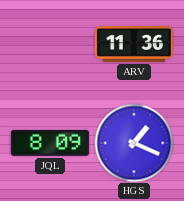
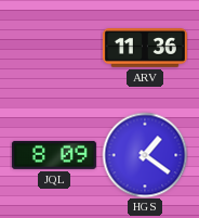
HGS: 1:19 -> 1:21 (145, 155)
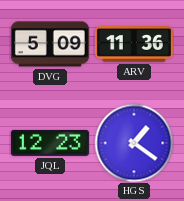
DVG: none -> 5:09 (50, 44)
JQL: 8:09 -> 12:23 (50, 143)
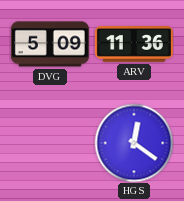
JQL: 12:23 -> none (50, 143)
HGS: 1:21 -> 12:21 (134, 143)
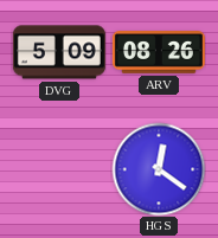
ARV: 11:36 -> 08:26 (159, 53)
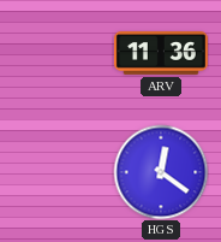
DVG: 5:09 -> none (59, 52)
ARV: 08:26 -> 11:36 (161, 54)
